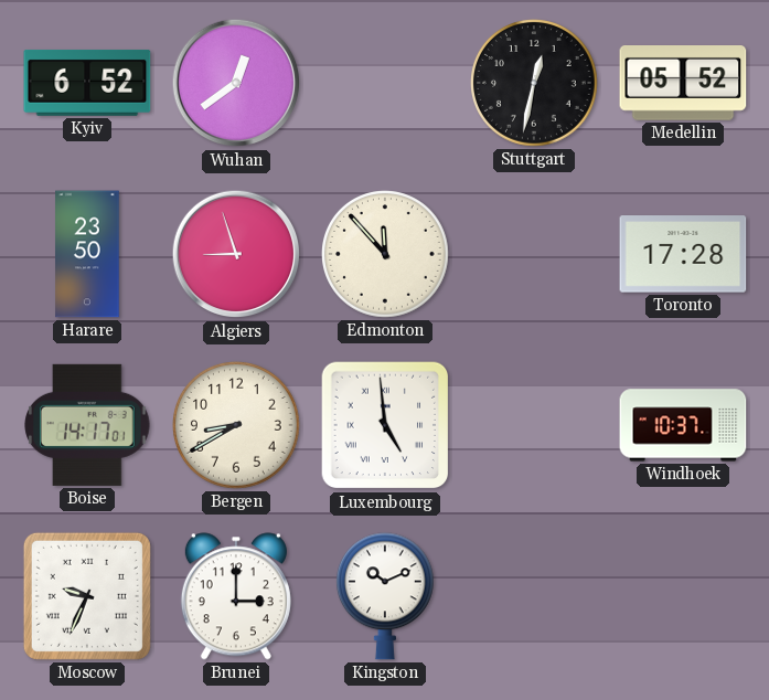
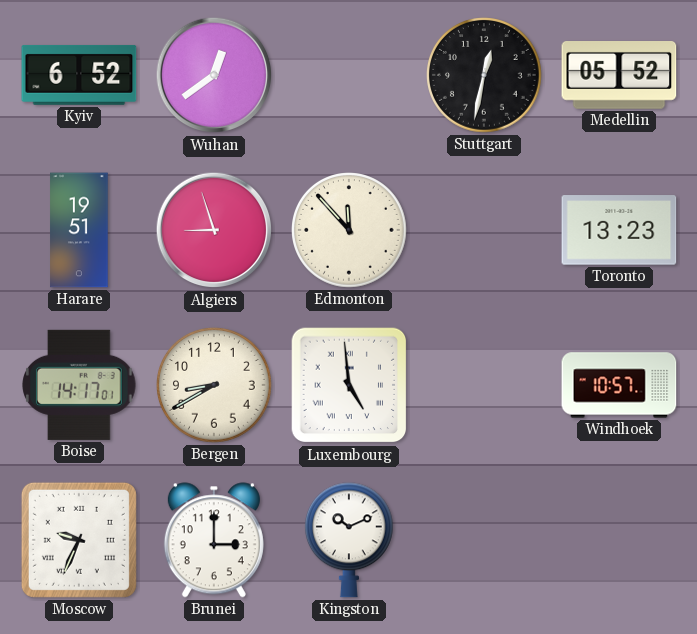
Harare: 23:50 -> 19:51 (79, 230)
Toronto: 17:28 -> 13:23 (619, 230)
Windhoek: 10:37 -> 10:57 (619, 385)
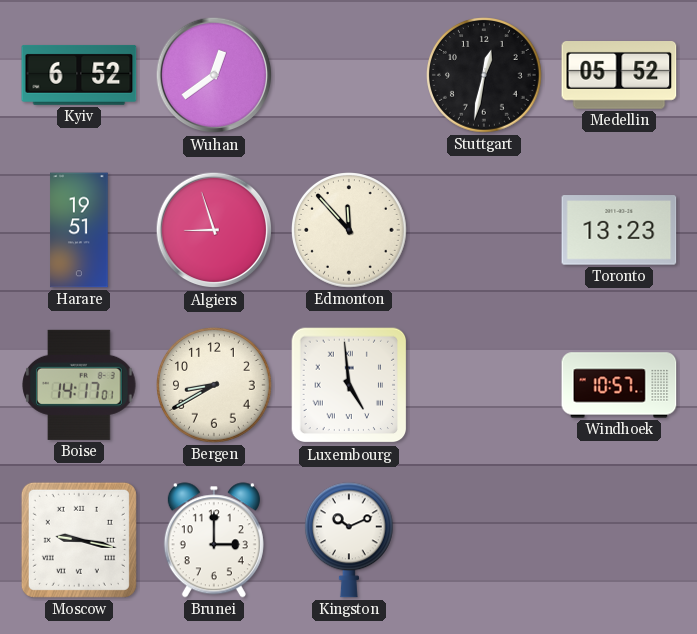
Moscow: 9:34 -> 9:17 (79, 540)
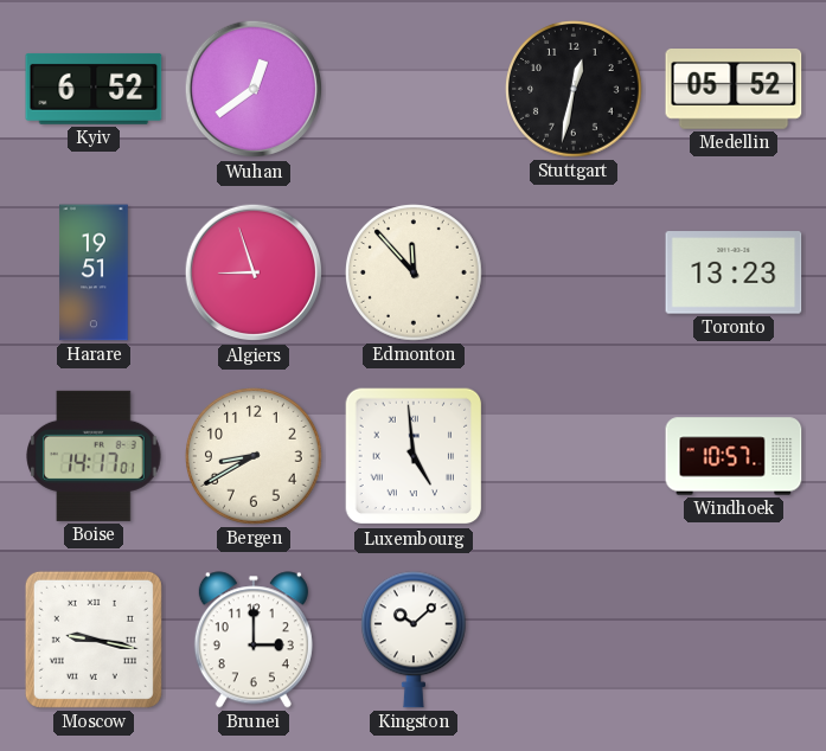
Kingston: 10:11 -> 10:08 (414, 640)
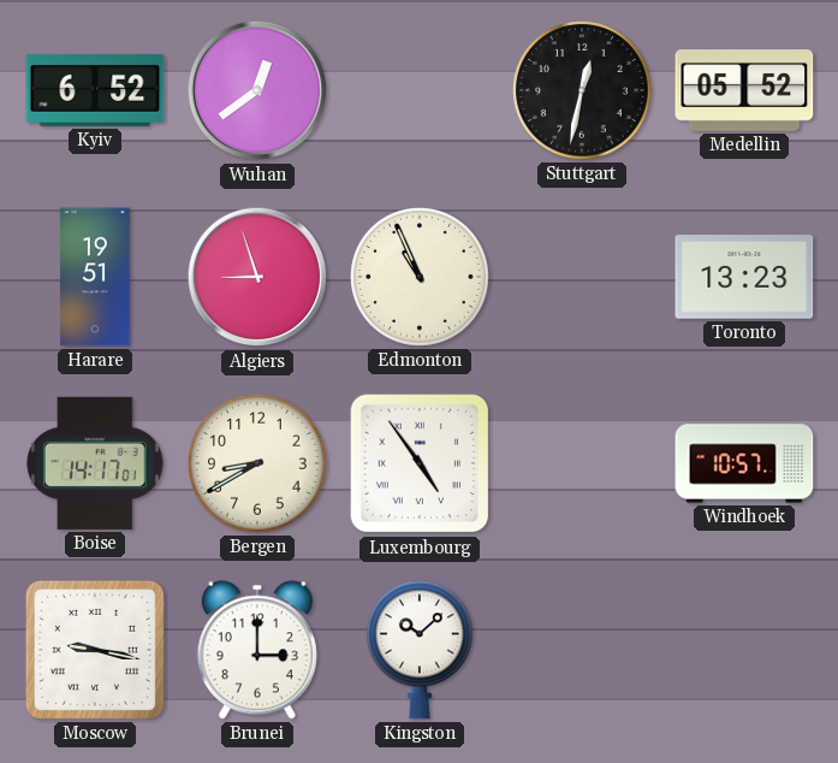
Edmonton: 11:53 -> 10:56 (421, 278)
Luxembourg: 4:59 -> 4:54 (420, 463)
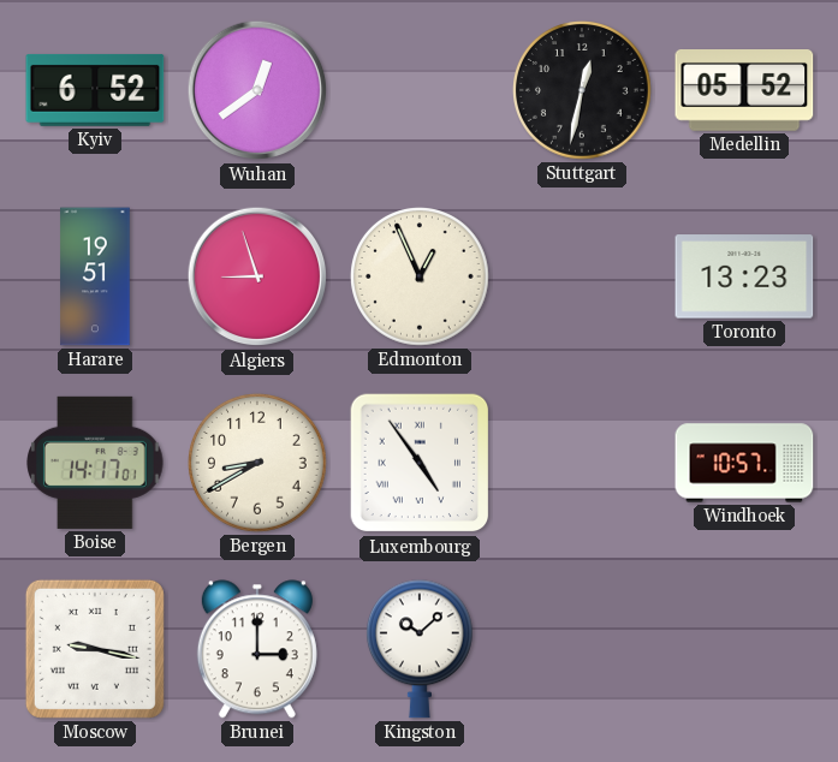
Edmonton: 10:56 -> 12:56 (421, 278)
